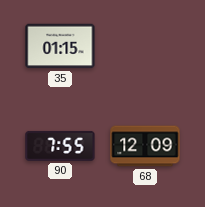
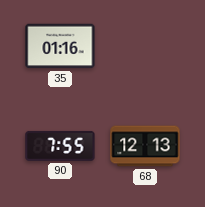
35: 01:15 -> 01:16 (60, 46)
68: 12:09 -> 12:13 (145, 146)
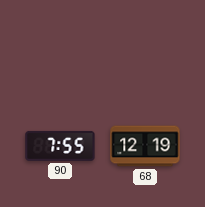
35: 01:16 -> none (60, 46)
68: 12:13 -> 12:19 (145, 146)
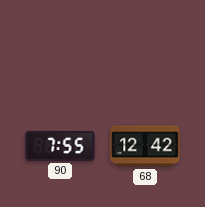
68: 12:19 -> 12:42 (145, 146)
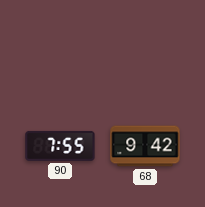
68: 12:42 -> 9:42 (145, 146)
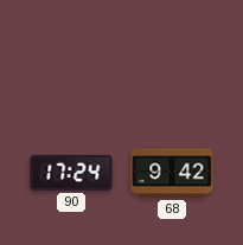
90: 7:55 -> 17:24 (71, 173)
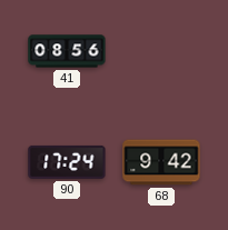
41: none -> 08:56 (67, 51)
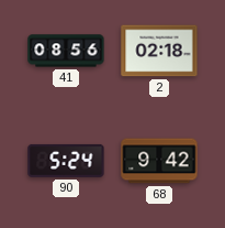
2: none -> 02:18 (159, 51)
90: 17:24 -> 5:24 (66, 161)
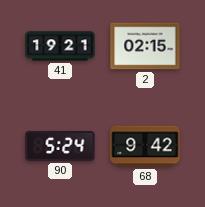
41: 08:56 -> 19:21 (60, 46)
2: 02:18 -> 02:15 (145, 46)
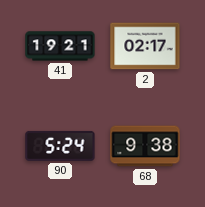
2: 02:15 -> 02:17 (145, 46)
68: 9:42 -> 9:38 (145, 146)
